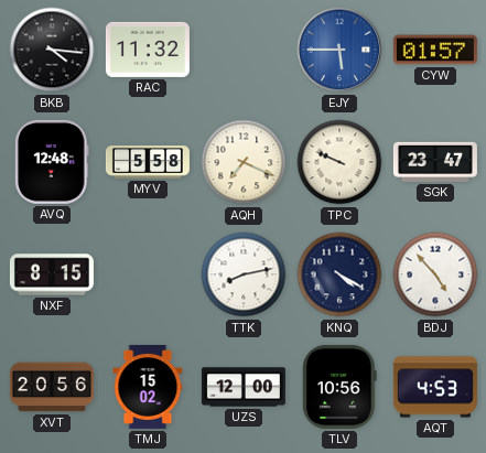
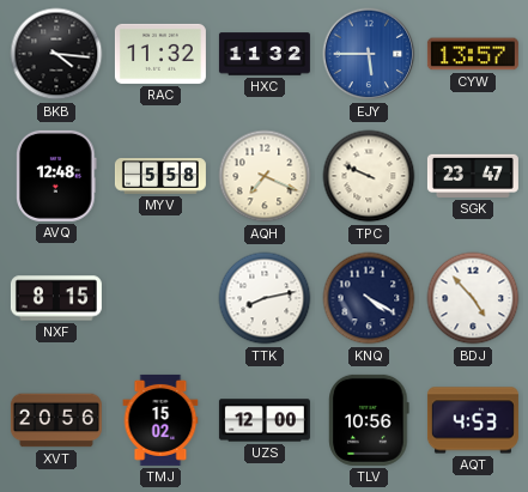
HXC: none -> 11:32 (265, 54)
CYW: 01:57 -> 13:57 (473, 54)
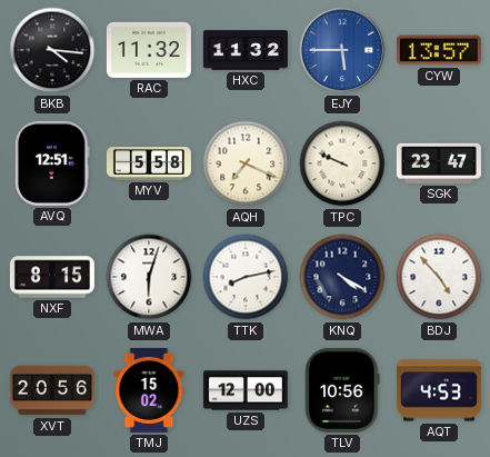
AVQ: 12:48 -> 12:51 (52, 163)
MWA: none -> 6:03 (149, 277)
